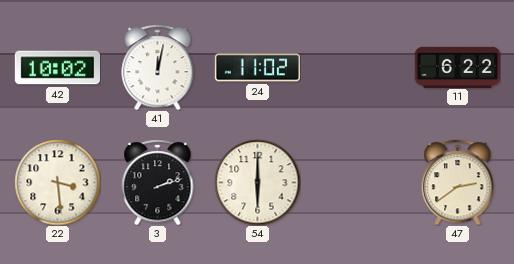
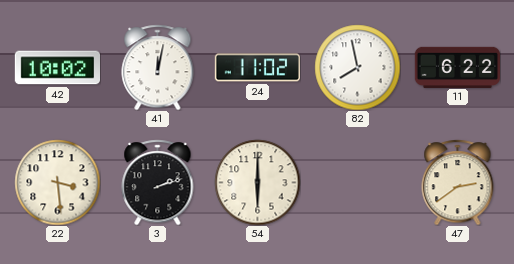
82: none -> 7:58 (357, 67)
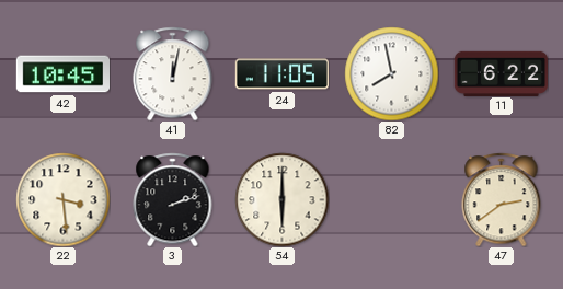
42: 10:02 -> 10:45 (62, 74)
24: 11:02 -> 11:05 (281, 74)
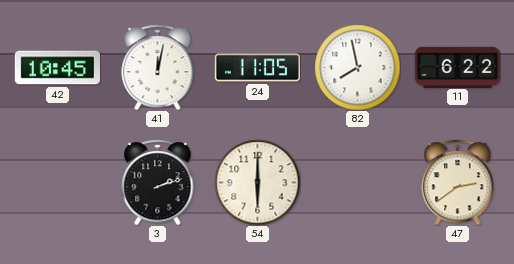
22: 3:29 -> none (62, 199)
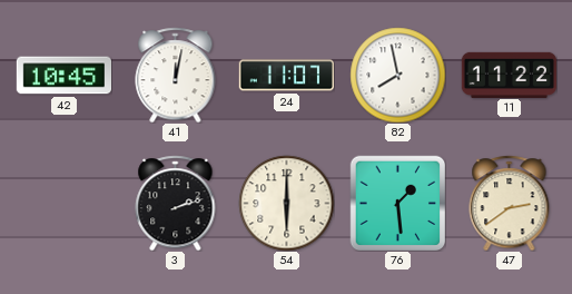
24: 11:05 -> 11:07 (286, 76)
11: 6:22 -> 11:22 (509, 75)
76: none -> 1:29 (397, 203)
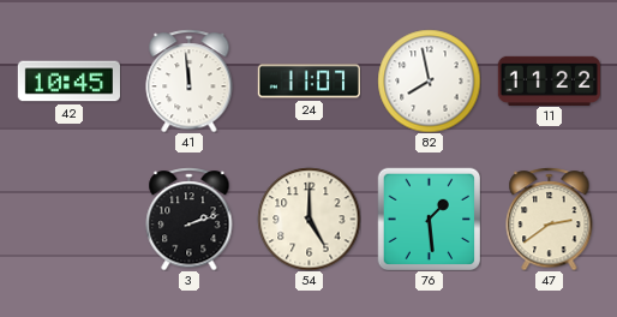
41: 12:02 -> 11:59 (190, 80)
54: 6:00 -> 5:00 (308, 219)
